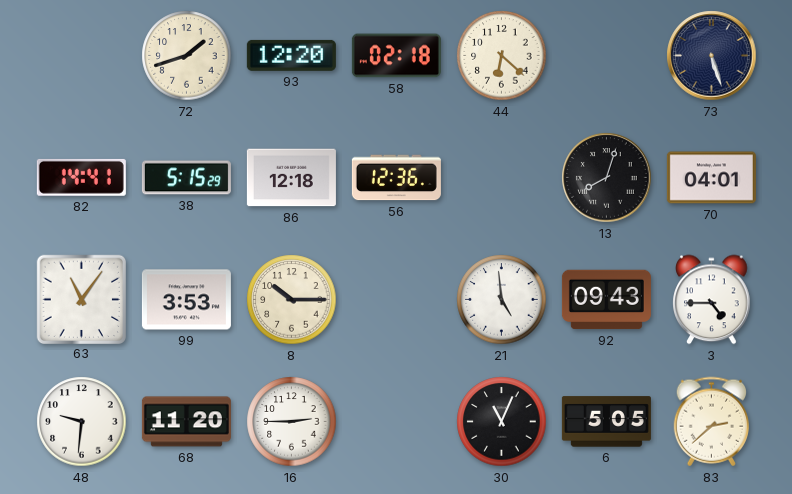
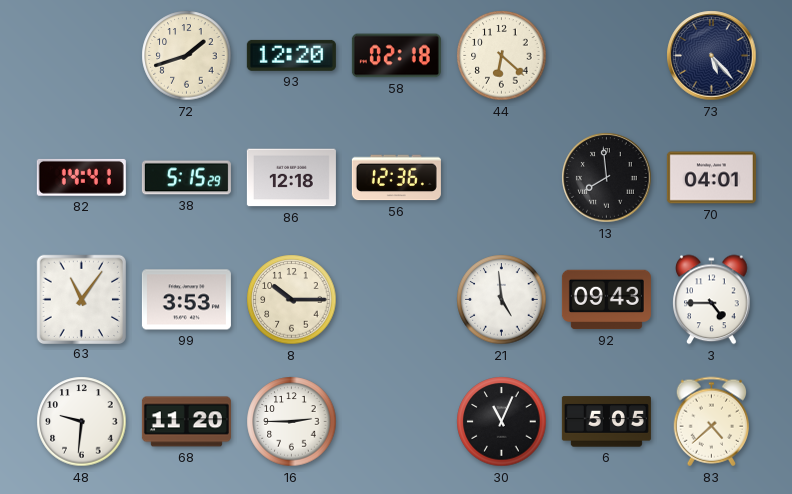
73: 5:27 -> 5:23 (712, 56)
13: 8:03 -> 7:59 (607, 178)
83: 2:38 -> 4:38 (712, 422)
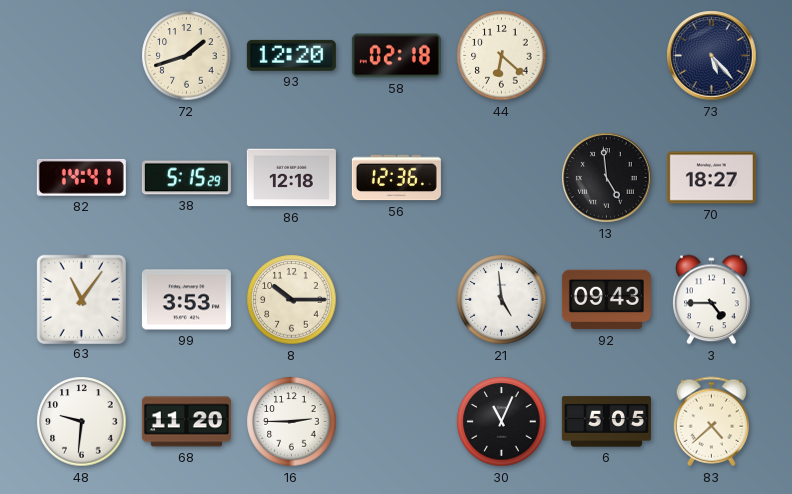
13: 7:59 -> 4:59 (607, 178)
70: 04:01 -> 18:27 (711, 178)
